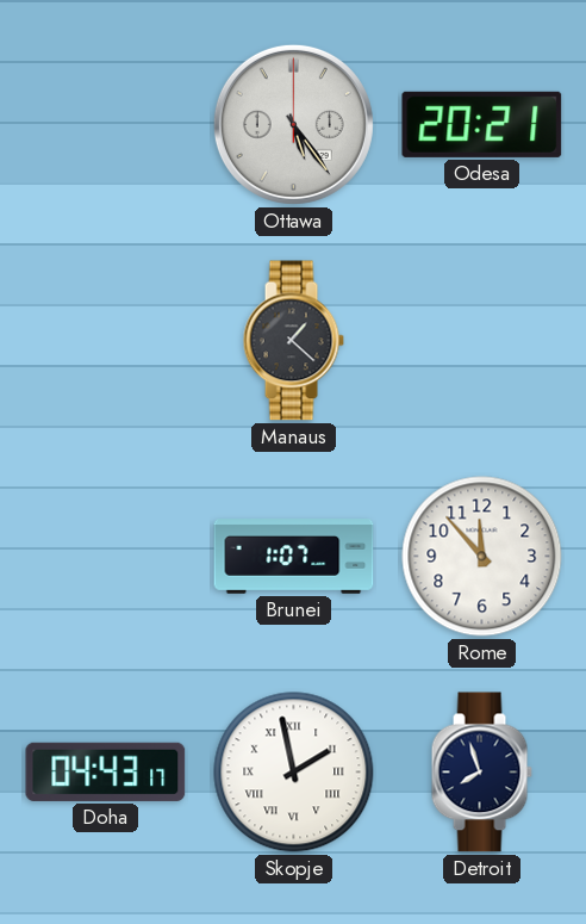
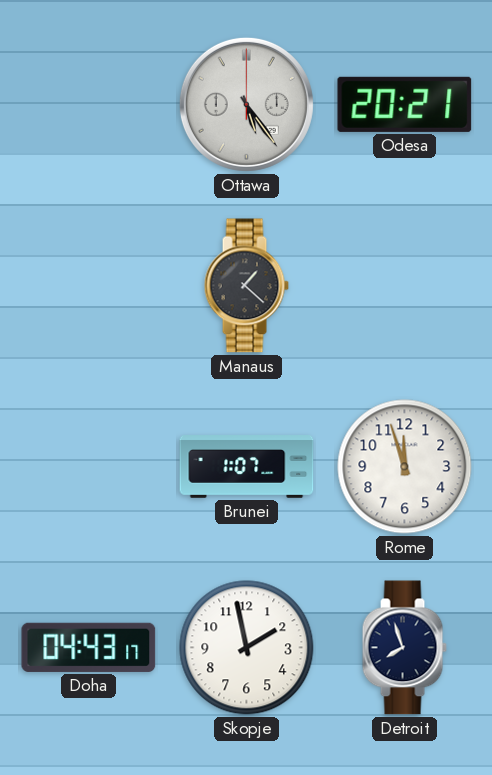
Rome: 11:53 -> 11:57 (405, 467)
Skopje numerals: Roman -> Arabic (247, 648)
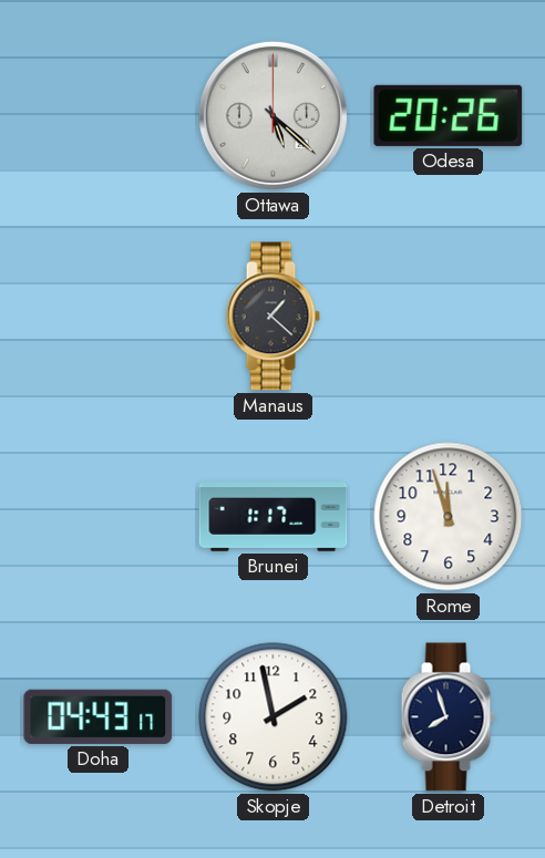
Ottawa: 5:24 -> 5:22 (272, 115)
Odesa: 20:21 -> 20:26 (449, 115)
Brunei: 1:07 -> 1:17 (274, 517)
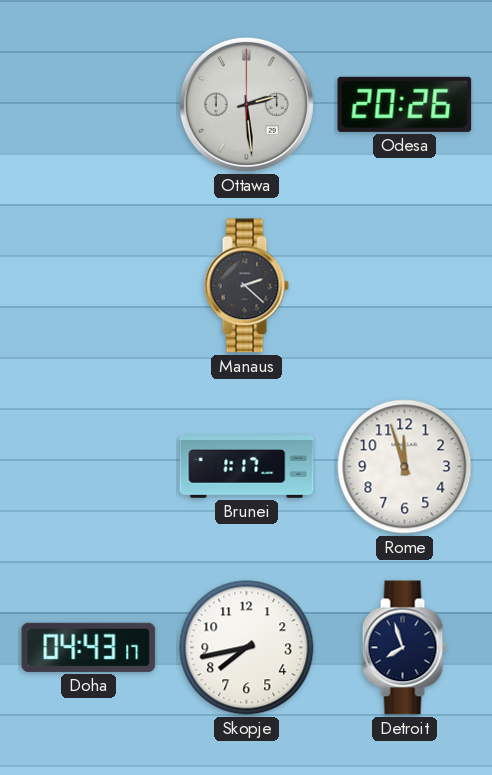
Ottawa: 5:22 -> 2:29 (246, 104)
Manaus: 1:22 -> 2:22 (246, 286)
Skopje: 1:58 -> 7:43 (247, 648)
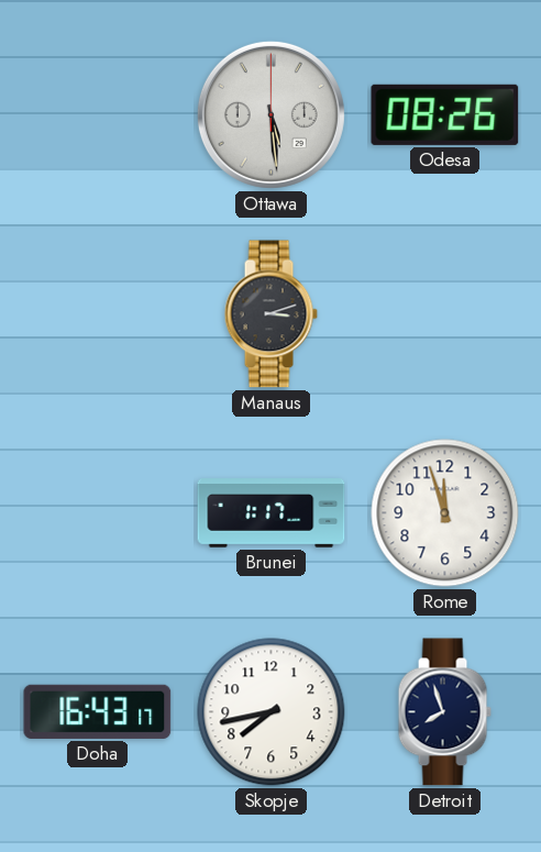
Ottawa: 2:29 -> 5:29 (270, 114)
Odesa: 20:26 -> 08:26 (445, 114)
Manaus: 2:22 -> 3:12 (270, 314)
Doha: 04:43 -> 16:43 (98, 711)
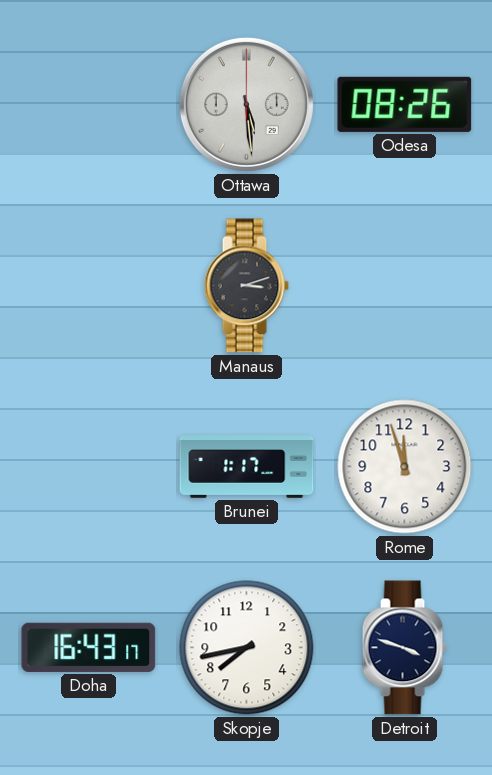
Detroit: 7:57 -> 3:48 (404, 648)
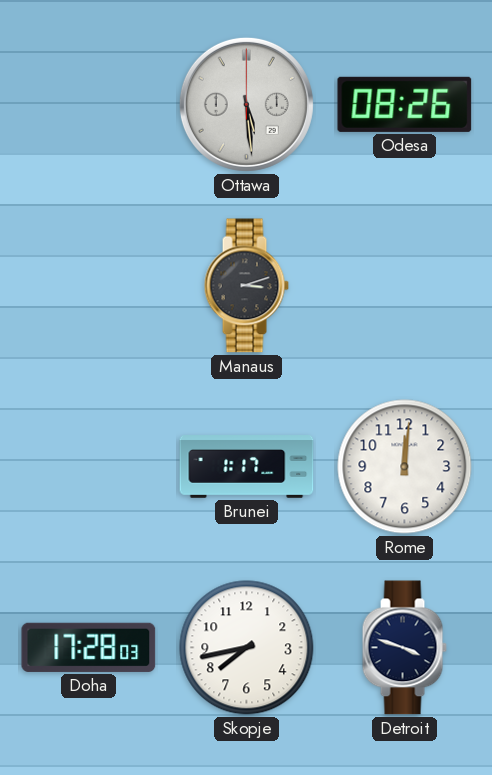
Rome: 11:57 -> 12:01 (405, 467)
Doha: 16:43 -> 17:28 (89, 647)
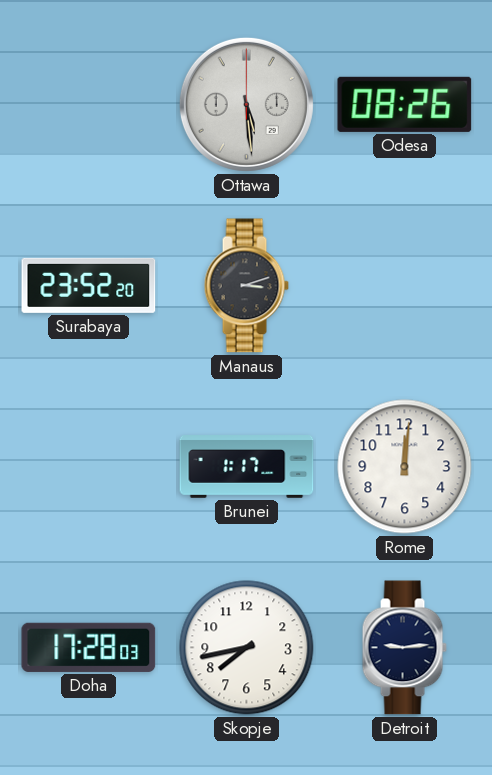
Surabaya: none -> 23:52 (89, 285)
Detroit: 3:48 -> 9:14 (404, 648)
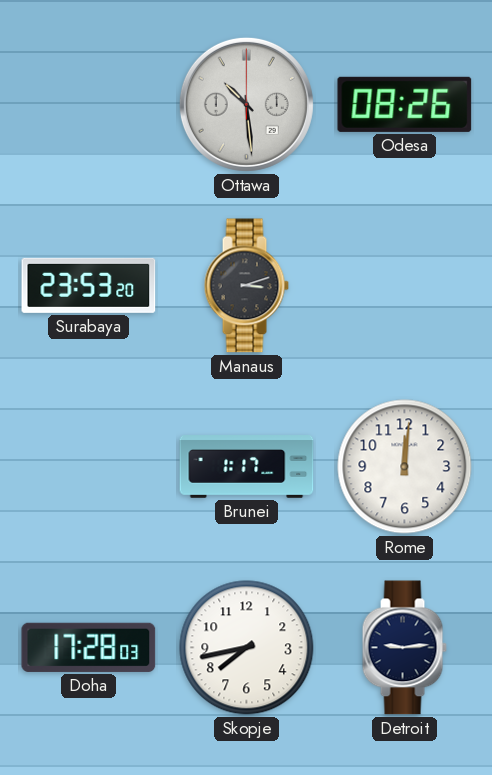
Ottawa: 5:29 -> 10:29 (246, 104)
Surabaya: 23:52 -> 23:53 (89, 285)
